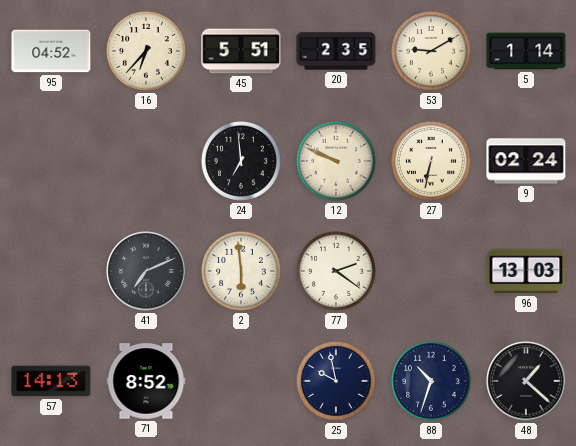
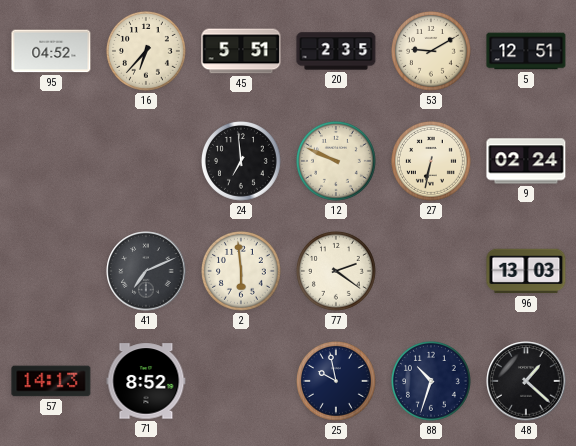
5: 1:14 -> 12:51 (526, 51)
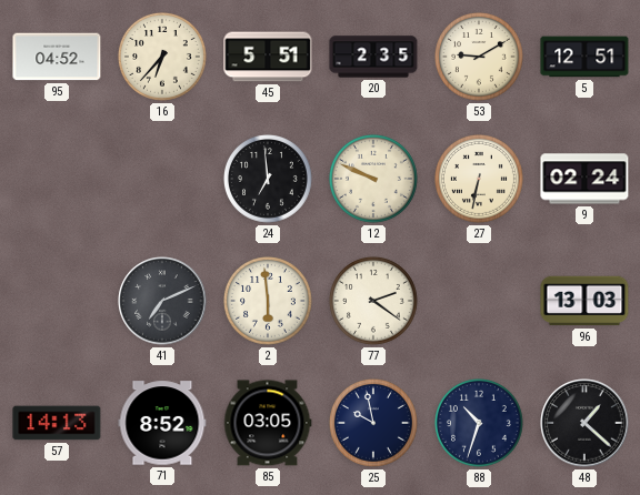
85: none -> 03:05 (268, 423)
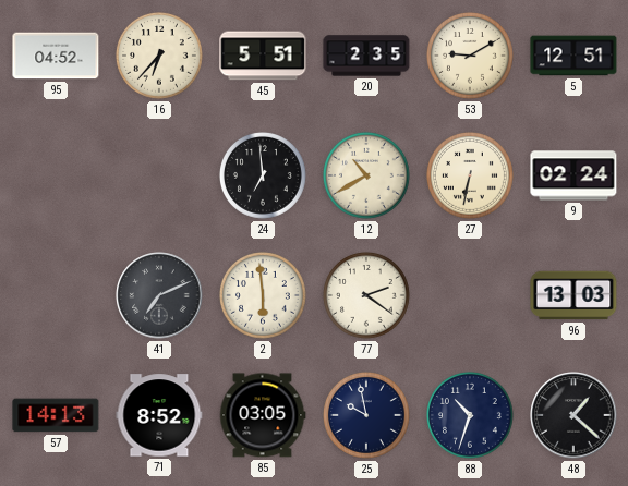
12: 9:49 -> 10:40 (366, 175)
